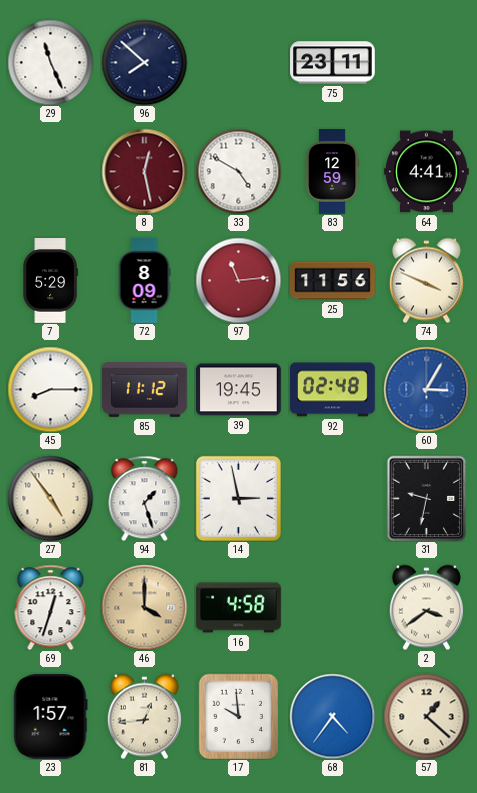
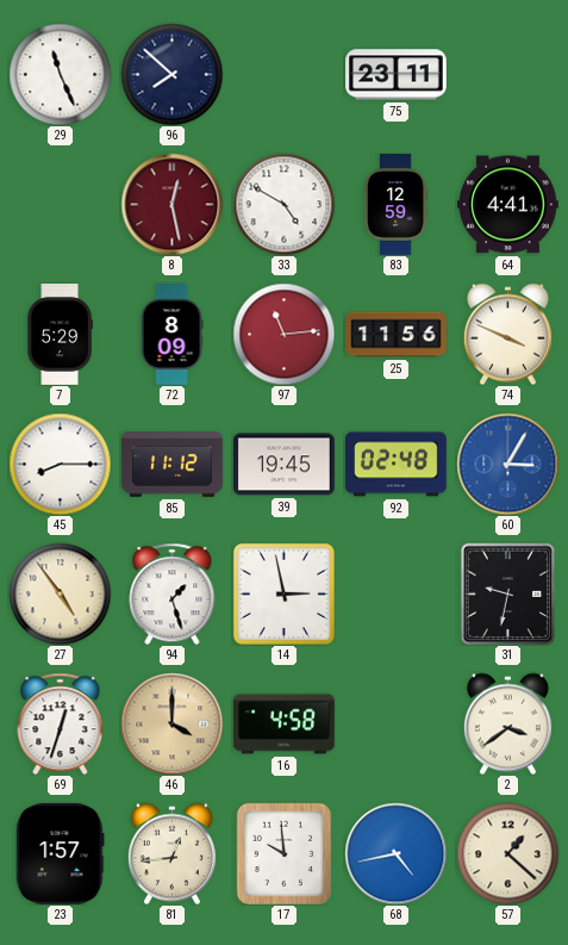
68: 4:36 -> 4:43 (395, 853)
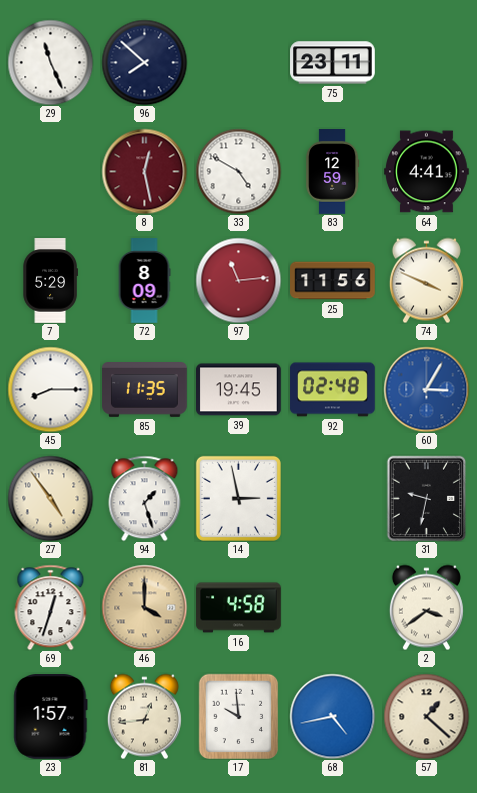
85: 11:12 -> 11:35 (145, 390)
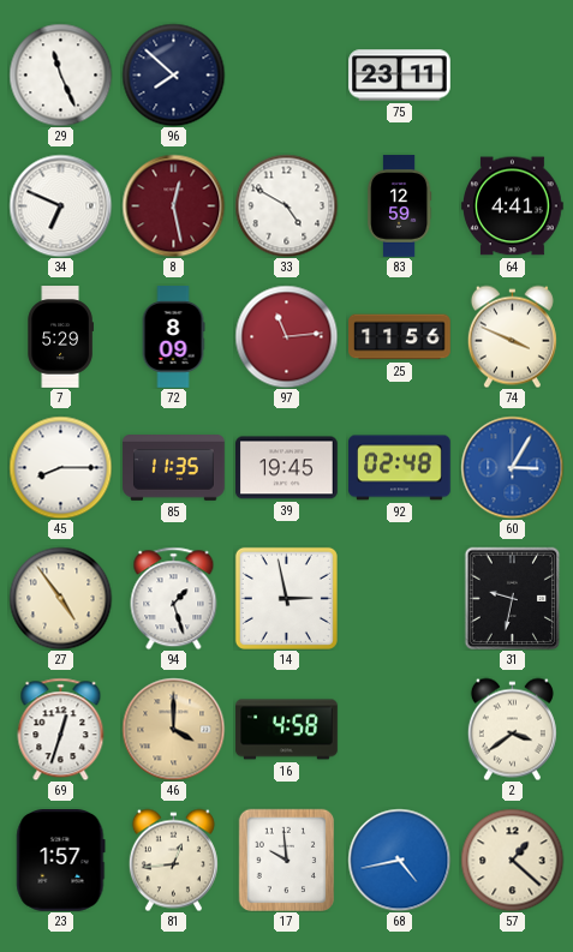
34: none -> 6:49 (60, 205)
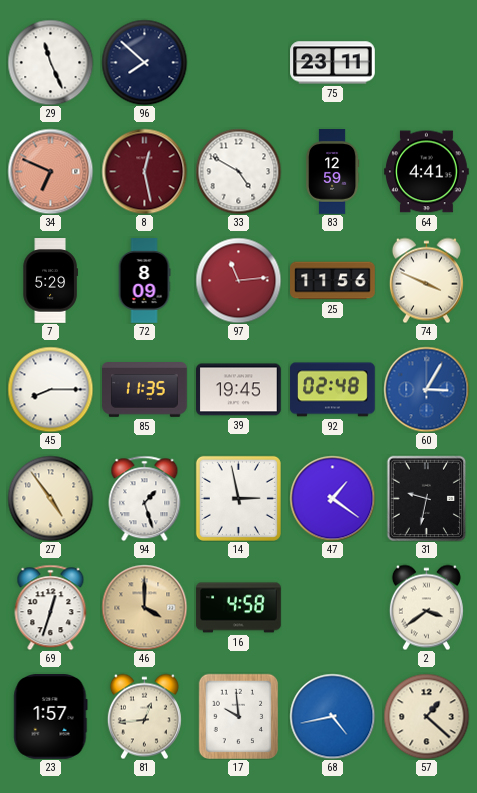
34 dial: white -> salmon (50, 171)
47: none -> 1:21 (332, 498)
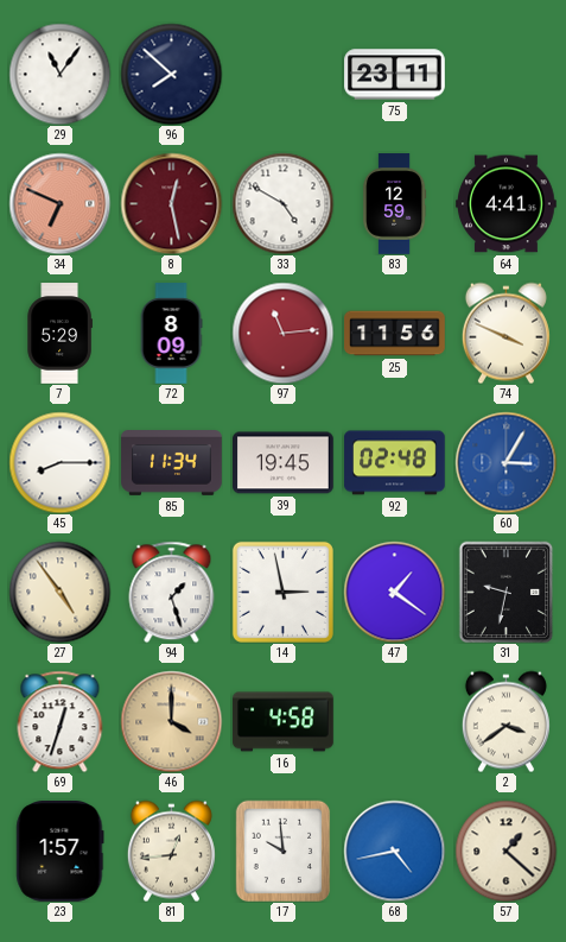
29: 11:26 -> 11:06 (59, 74)
85: 11:35 -> 11:34 (172, 463)
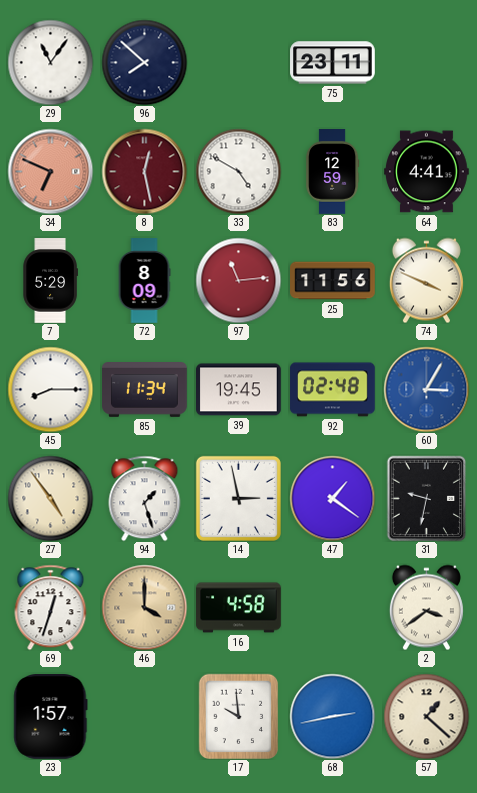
81: 12:44 -> none (171, 851)
68: 4:43 -> 2:43 (332, 716)
